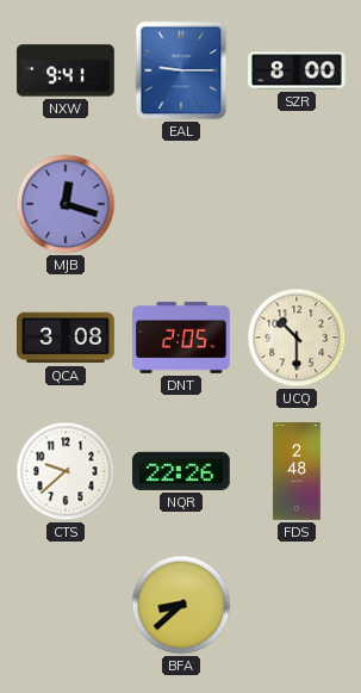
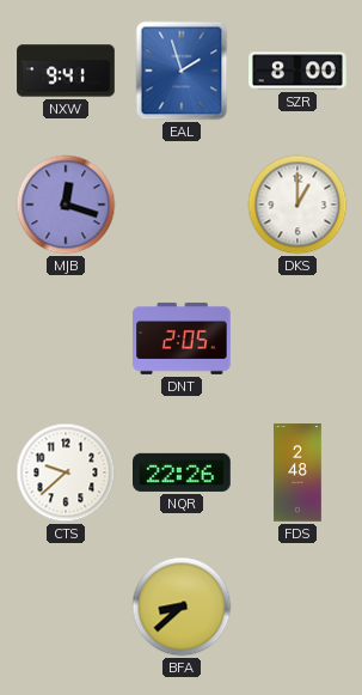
EAL: 9:15 -> 1:57 (182, 71)
DKS: none -> 1:00 (297, 205)
QCA: 3:08 -> none (66, 338)
UCQ: 10:30 -> none (297, 338)
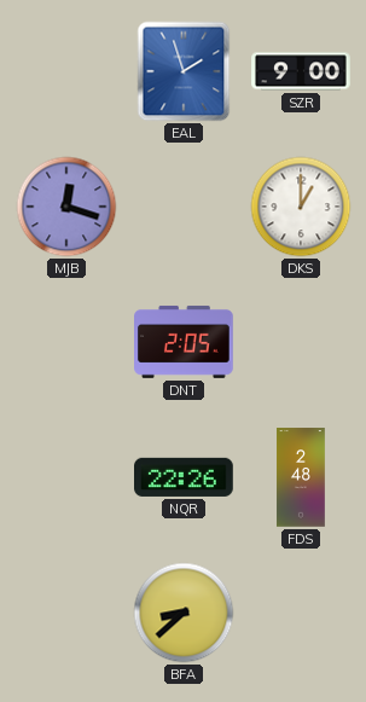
NXW: 9:41 -> none (66, 71)
SZR: 8:00 -> 9:00 (301, 71)
CTS: 9:38 -> none (66, 473)
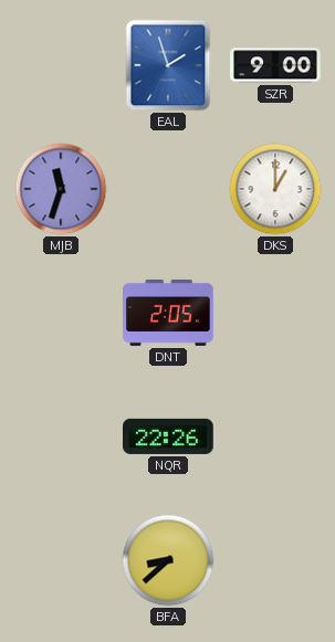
MJB: 12:18 -> 11:33 (61, 189)
FDS: 2:48 -> none (301, 477)
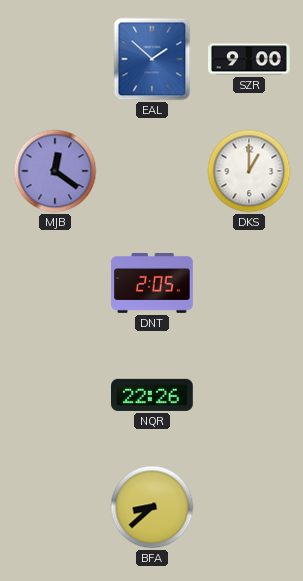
EAL: 1:57 -> 1:52 (152, 59)
MJB: 11:33 -> 12:21 (55, 171)
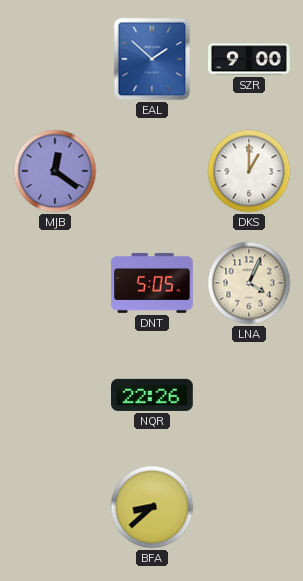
DNT: 2:05 -> 5:05 (152, 283)
LNA: none -> 4:04 (249, 283)
